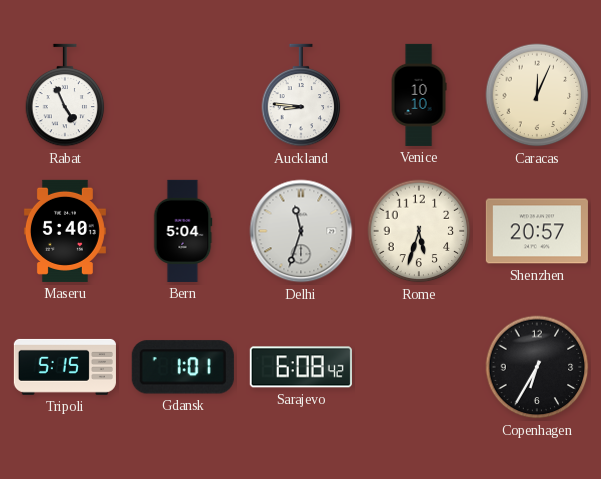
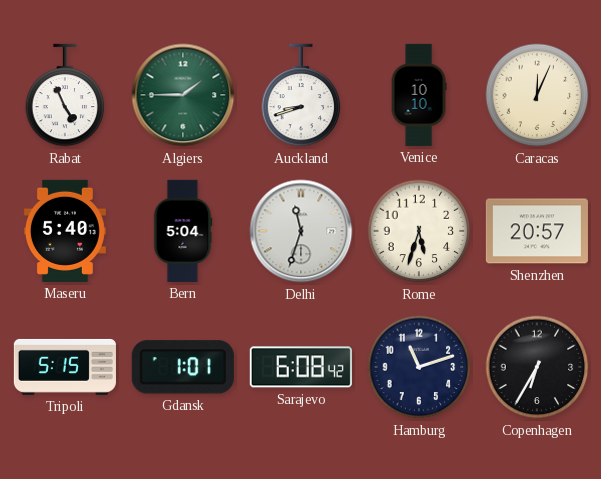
Algiers: none -> 1:45 (183, 95)
Auckland: 8:46 -> 8:42 (301, 95)
Hamburg: none -> 11:12 (419, 367)
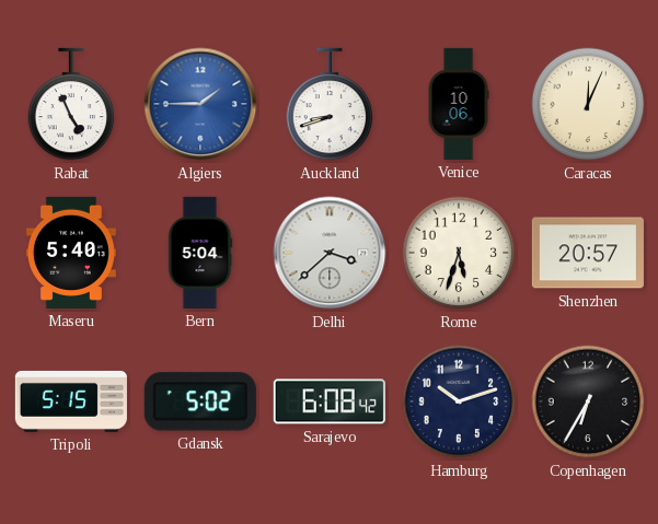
Algiers dial: green -> blue (200, 104)
Venice: 10:10 -> 10:06 (459, 104)
Delhi: 11:33 -> 3:38 (330, 253)
Gdansk: 1:01 -> 5:02 (200, 401)
Hamburg: 11:12 -> 10:12 (459, 401)
